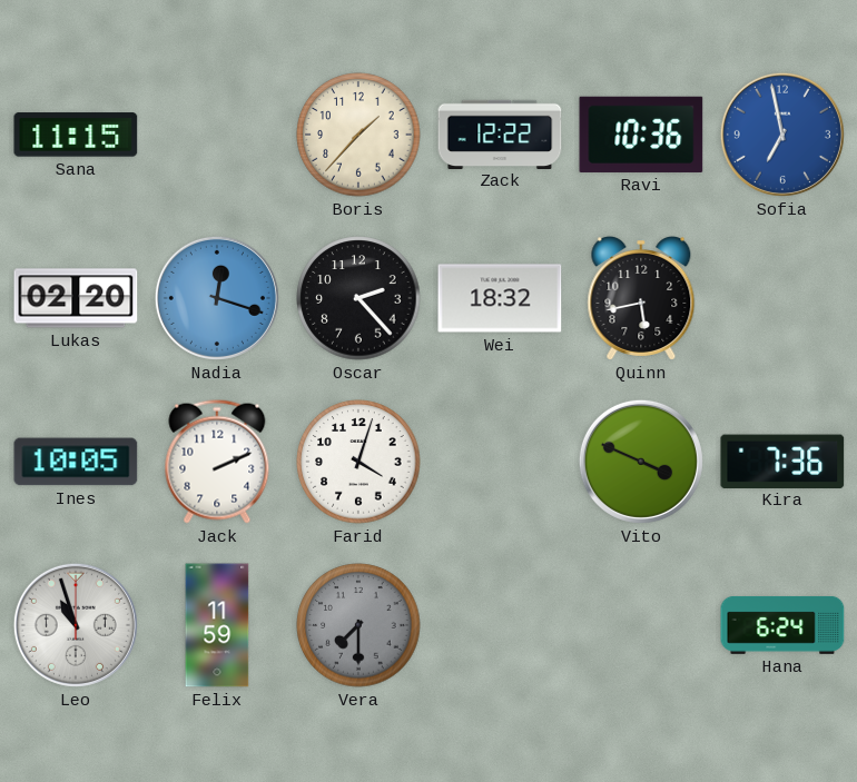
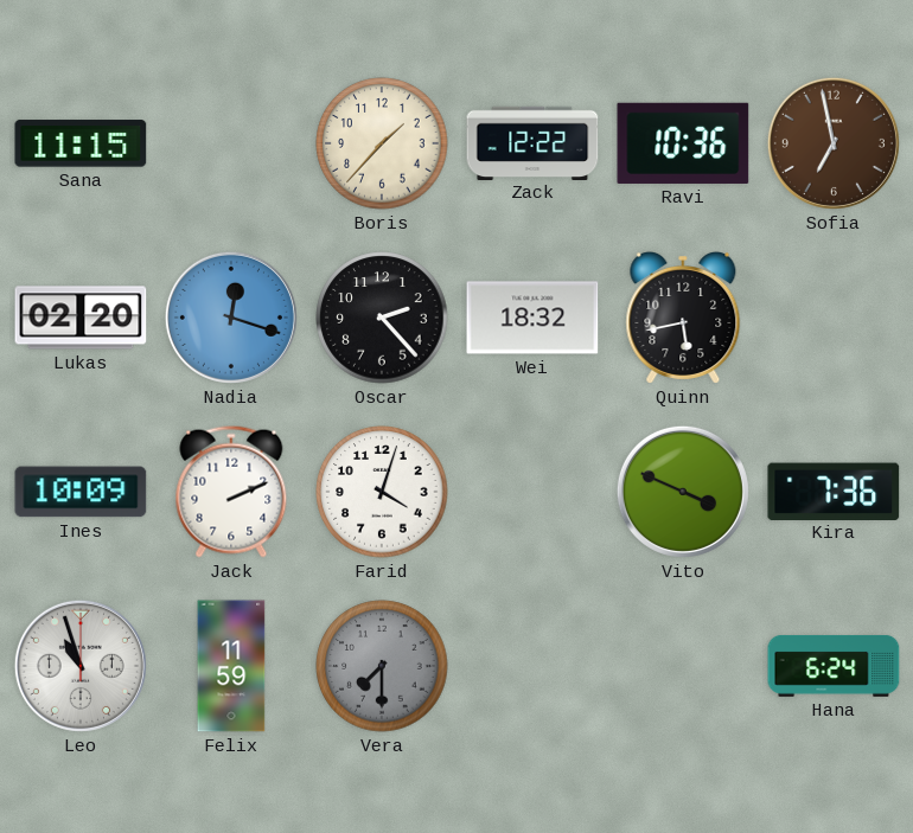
Sofia dial: blue -> brown (834, 143)
Ines: 10:05 -> 10:09 (81, 492)
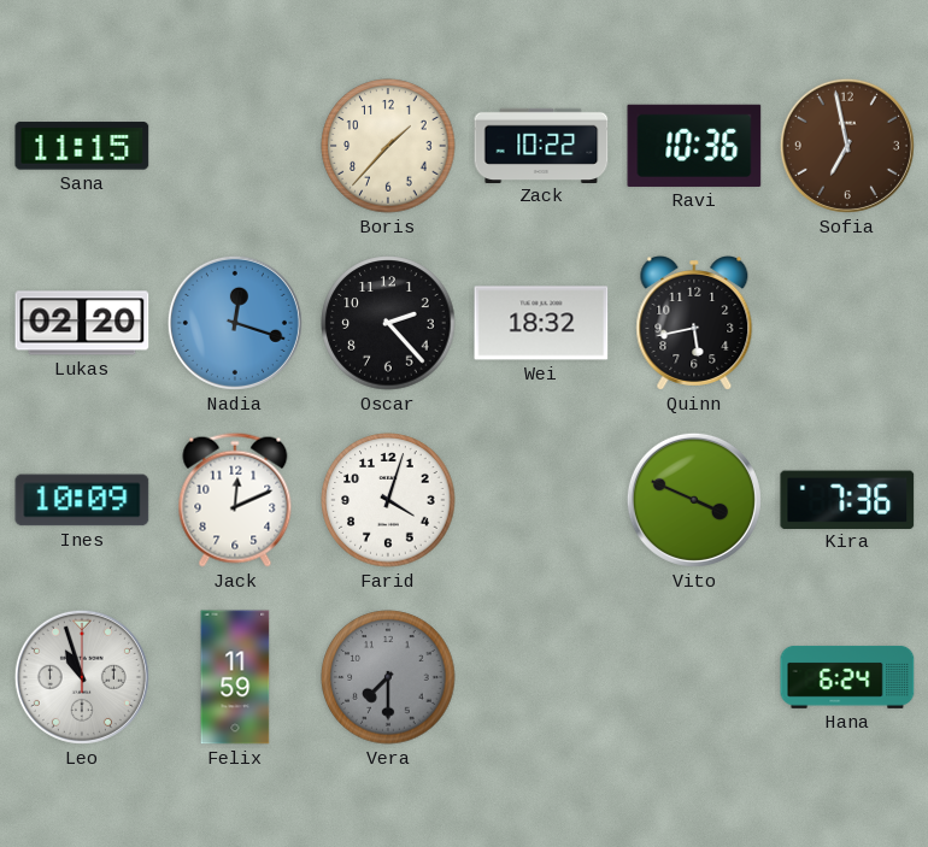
Zack: 12:22 -> 10:22 (541, 145)
Jack: 2:11 -> 12:11 (235, 500)
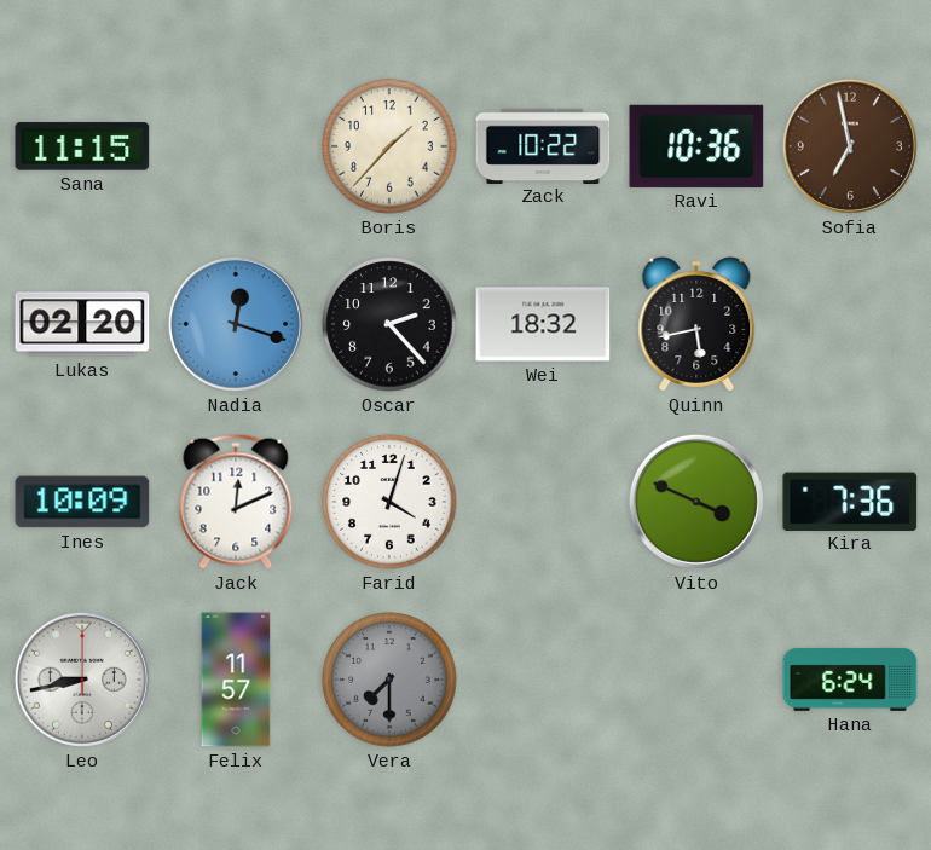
Leo: 10:57 -> 8:43 (82, 680)
Felix: 11:59 -> 11:57 (236, 680)
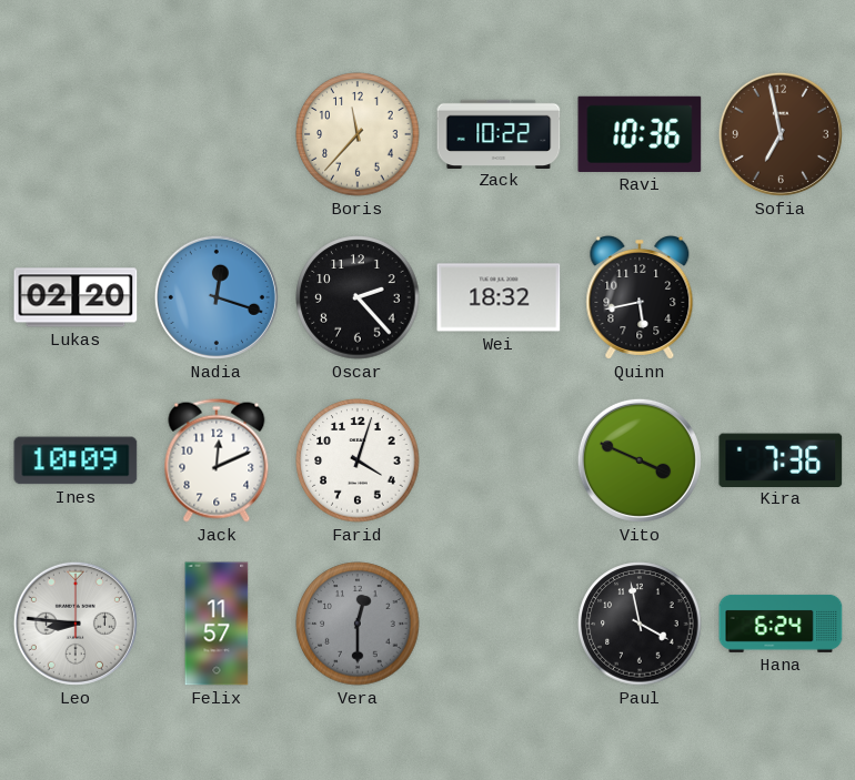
Sana: 11:15 -> none (82, 146)
Boris: 1:37 -> 11:37 (358, 134)
Leo: 8:43 -> 8:46 (76, 624)
Vera: 7:30 -> 12:30 (358, 624)
Paul: none -> 3:58 (640, 624)
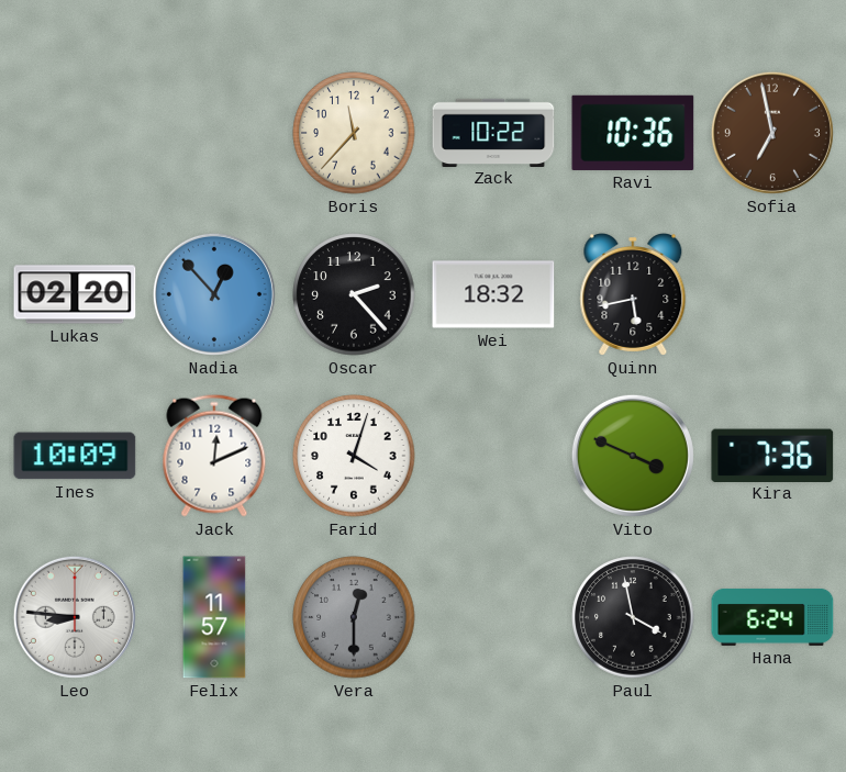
Nadia: 12:18 -> 12:53 (214, 294)
